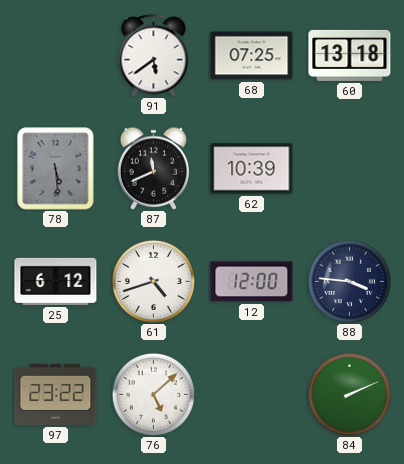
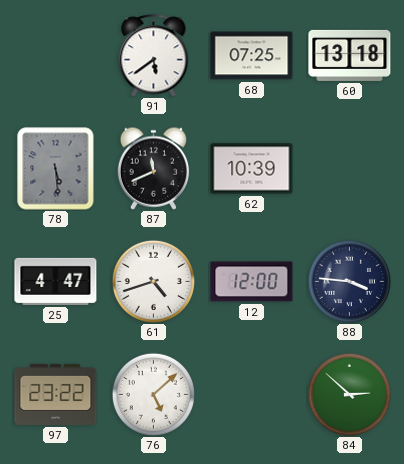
25: 6:12 -> 4:47 (56, 281)
84: 2:11 -> 2:52 (349, 394)
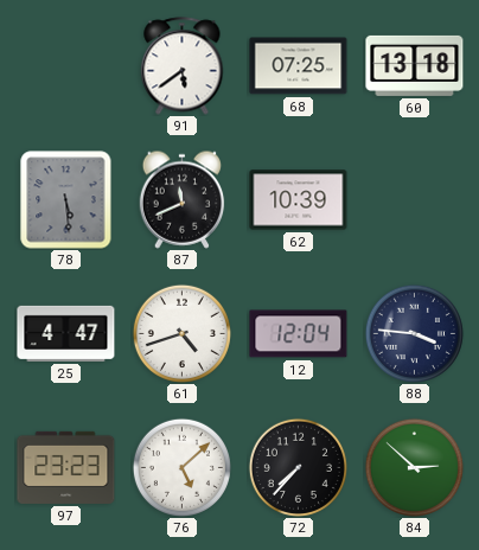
12: 12:00 -> 12:04 (299, 334)
97: 23:22 -> 23:23 (66, 467)
72: none -> 7:37 (298, 467)
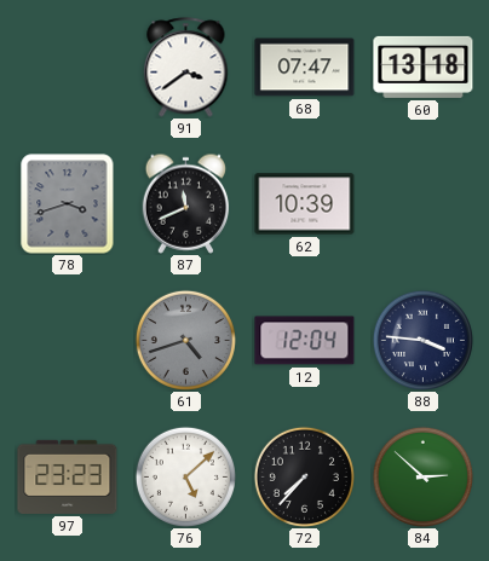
91: 5:39 -> 3:39 (186, 68)
68: 07:25 -> 07:47 (305, 68)
78: 5:29 -> 3:42 (68, 204)
25: 4:47 -> none (66, 333)
61 dial: white -> grey (185, 340)
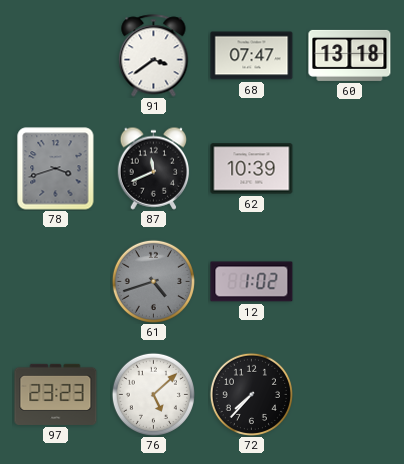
12: 12:04 -> 1:02 (252, 282)
88: 3:46 -> none (422, 340)
84: 2:52 -> none (422, 476)
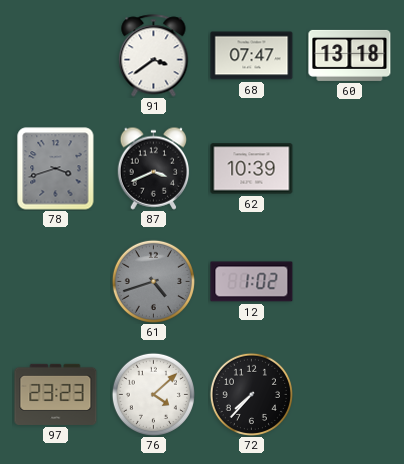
87: 11:41 -> 3:41 (154, 168)
76: 5:08 -> 4:08 (153, 394)
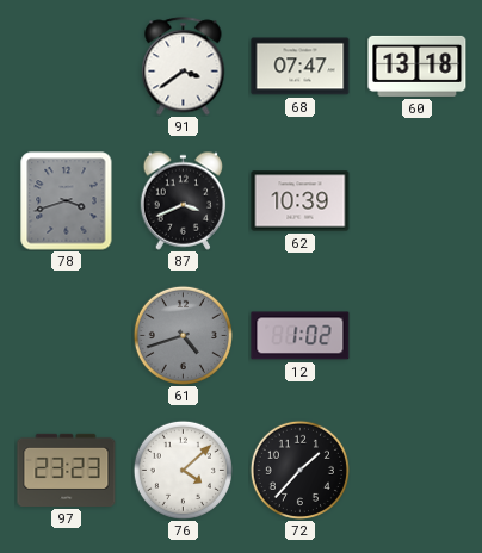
72: 7:37 -> 1:37 (299, 470)
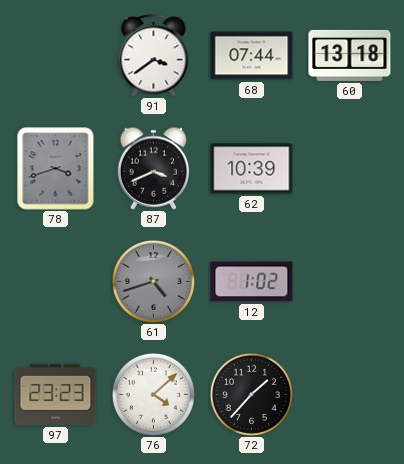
68: 07:47 -> 07:44 (252, 56)
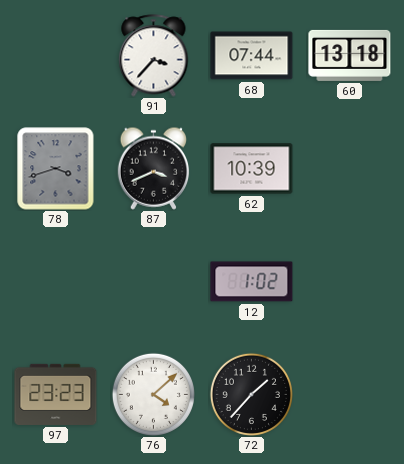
91: 3:39 -> 3:37 (154, 56)
61: 4:42 -> none (153, 281)
